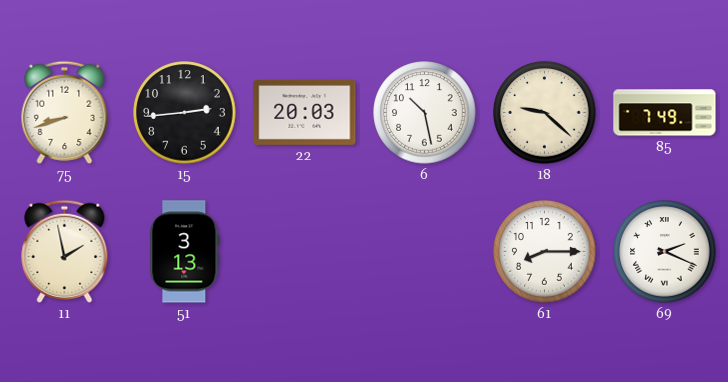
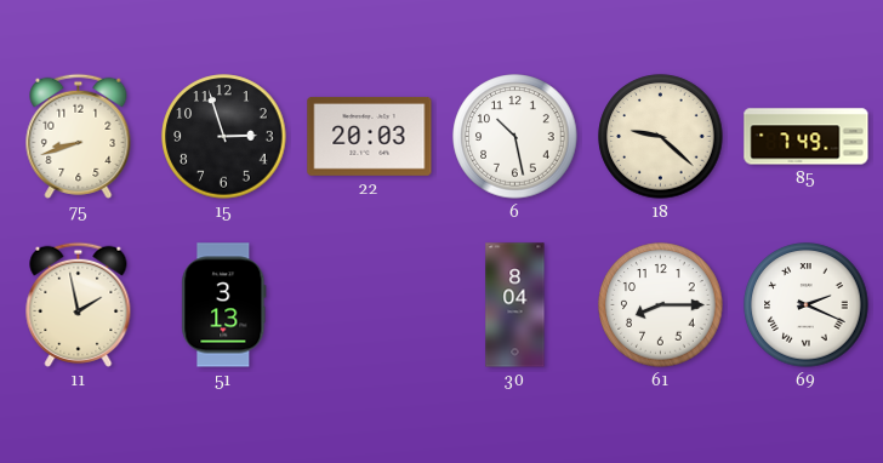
15: 2:44 -> 2:57 (224, 137)
30: none -> 8:04 (515, 305)
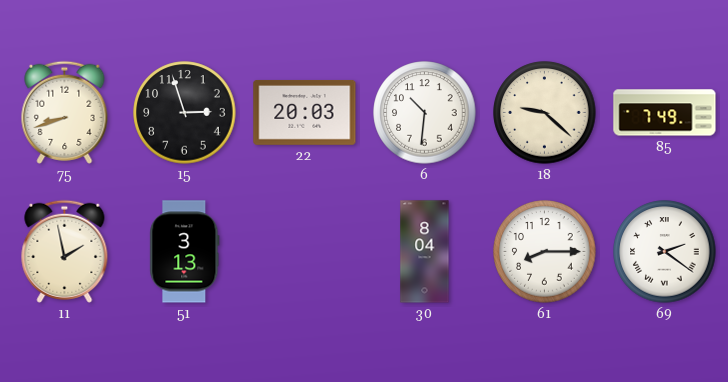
6: 10:28 -> 10:31 (425, 113)
69: 2:19 -> 2:21 (665, 252)
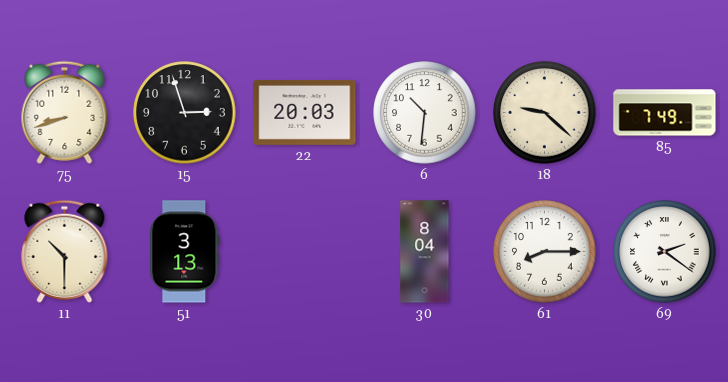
11: 1:58 -> 10:30 (65, 251)
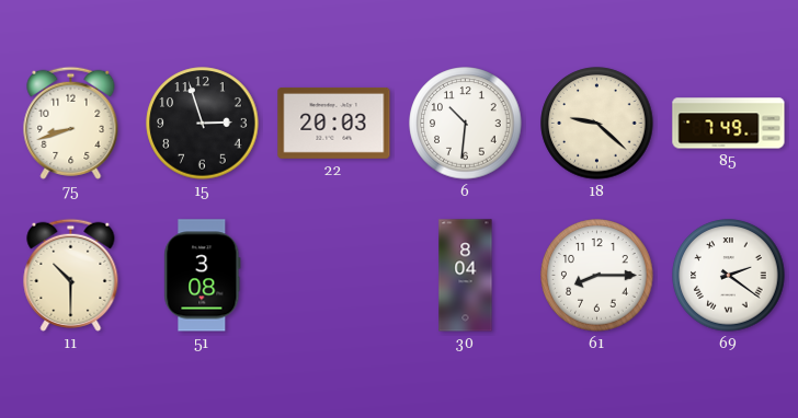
51: 3:13 -> 3:08 (203, 276)
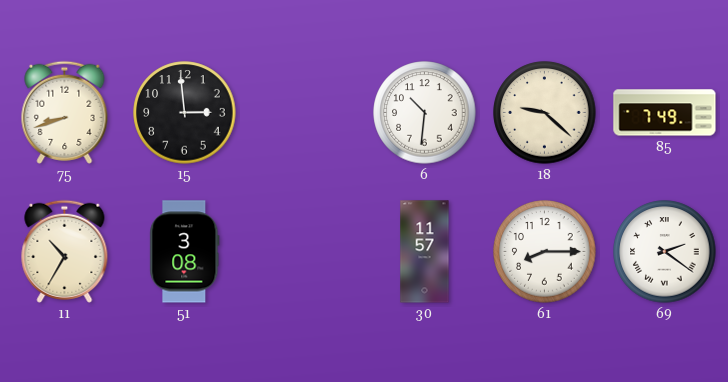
15: 2:57 -> 2:59 (185, 113)
22: 20:03 -> none (334, 123)
11: 10:30 -> 10:35 (65, 251)
30: 8:04 -> 11:57 (425, 252)
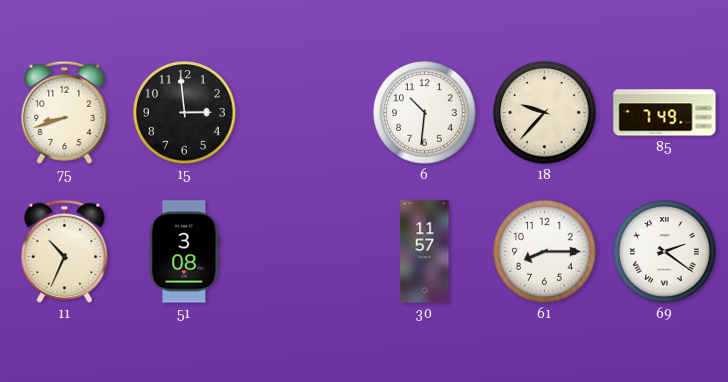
18: 9:22 -> 9:37 (545, 113)
11: 10:35 -> 10:34 (65, 251)
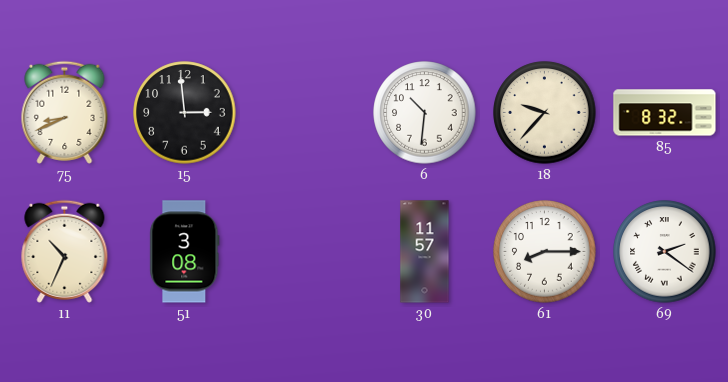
75: 8:42 -> 8:41 (65, 112)
85: 7:49 -> 8:32 (665, 113)
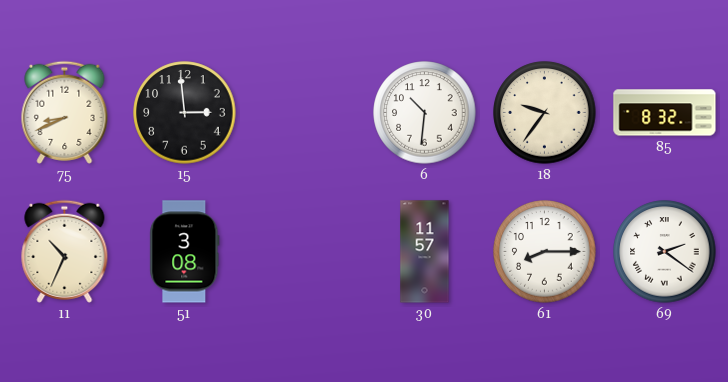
18: 9:37 -> 9:36 (545, 113)
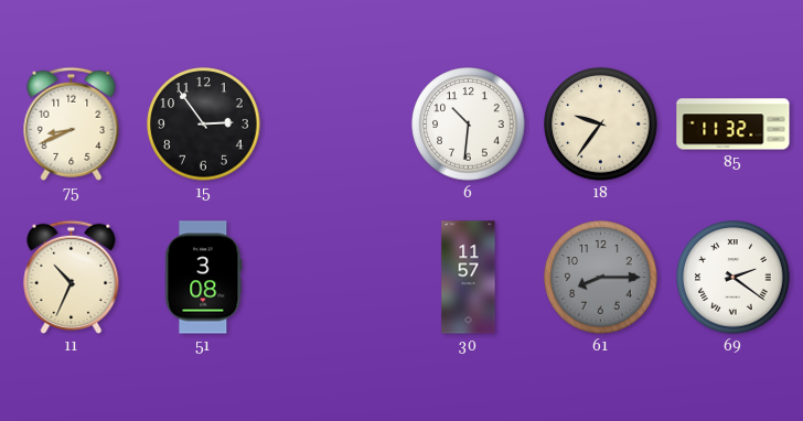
15: 2:59 -> 2:54 (204, 125)
85: 8:32 -> 11:32 (734, 125)
61 dial: white -> grey (601, 278)
